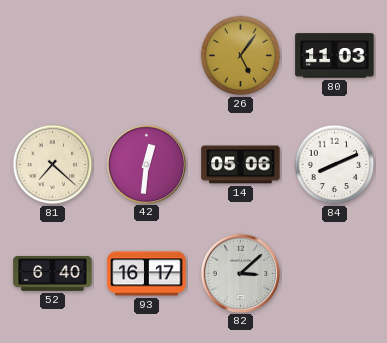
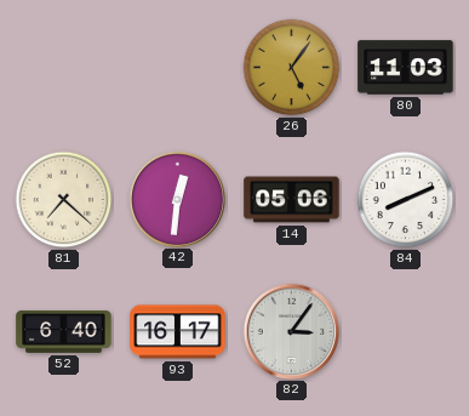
82: 3:08 -> 3:06 (291, 331)
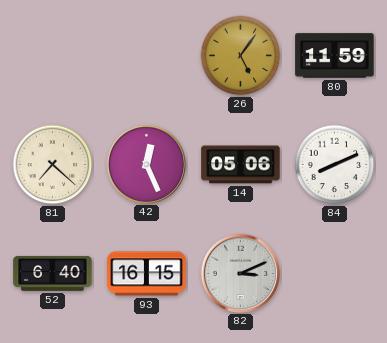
80: 11:03 -> 11:59 (335, 56)
42: 12:31 -> 12:26 (146, 164)
93: 16:17 -> 16:15 (147, 274)
82: 3:06 -> 3:11 (240, 273)
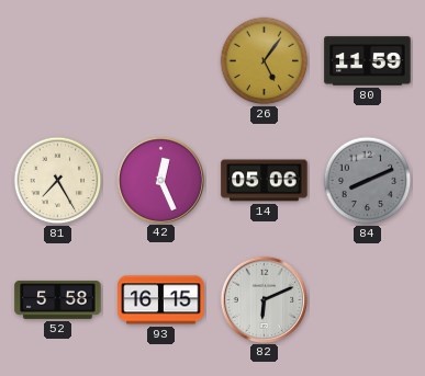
81: 7:22 -> 7:25 (58, 181)
84 dial: white -> grey (368, 181)
52: 6:40 -> 5:58 (58, 300)
82: 3:11 -> 6:11 (264, 299)
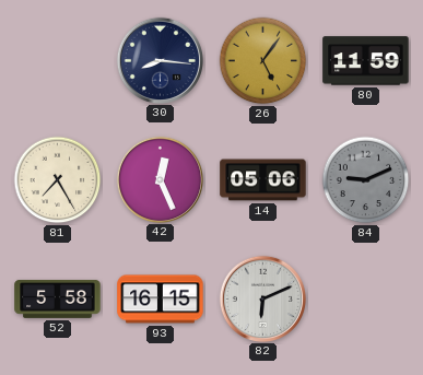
30: none -> 8:16 (160, 60)
84: 8:11 -> 9:11 (366, 180)
